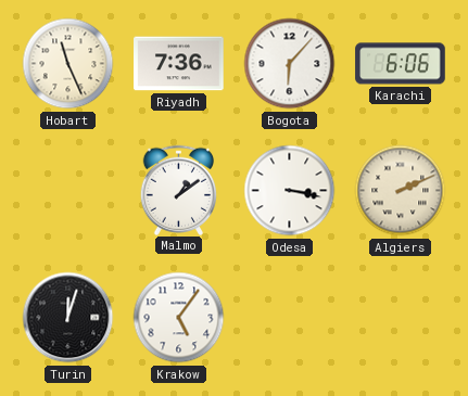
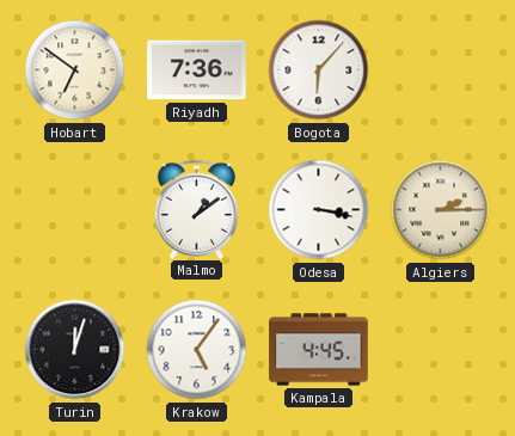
Hobart: 11:26 -> 6:51 (75, 70)
Karachi: 6:06 -> none (401, 64)
Algiers: 2:11 -> 2:15 (441, 210)
Kampala: none -> 4:45 (319, 350)
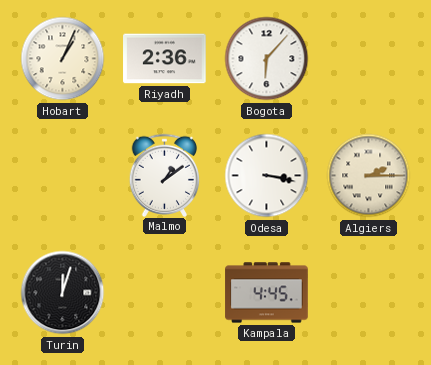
Hobart: 6:51 -> 1:04 (63, 59)
Riyadh: 7:36 -> 2:36 (165, 59)
Krakow: 5:06 -> none (197, 350)
